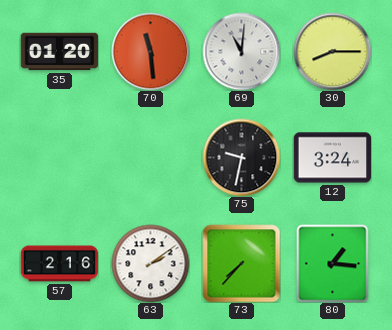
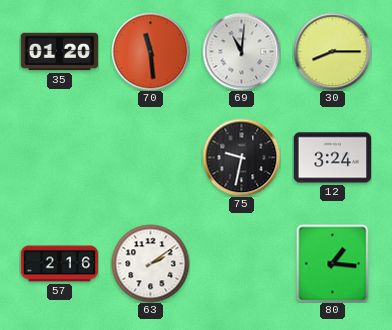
73: 7:37 -> none (241, 263)
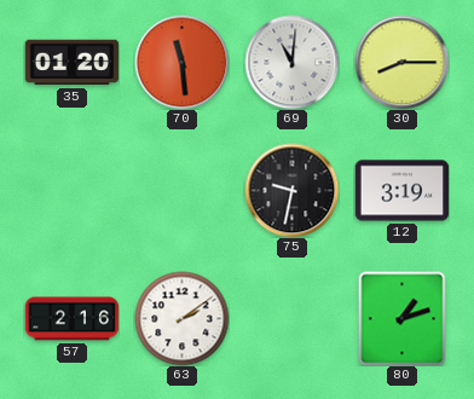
12: 3:24 -> 3:19 (401, 191)
80: 1:16 -> 1:12 (403, 318)
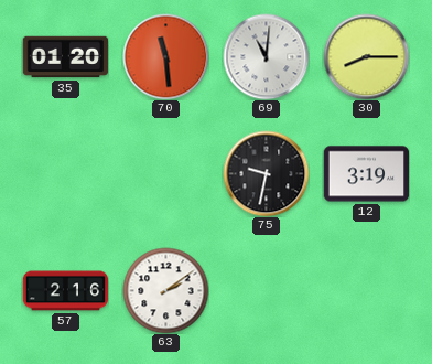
80: 1:12 -> none (403, 318)
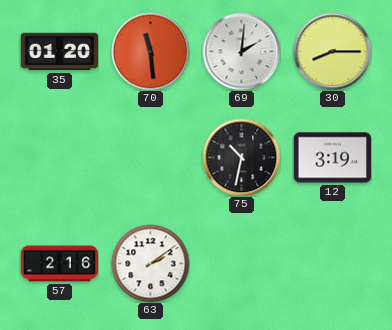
69: 11:01 -> 2:01 (241, 51)
75: 9:32 -> 10:32 (241, 157)
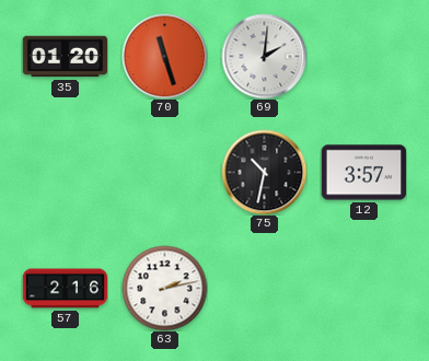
70: 11:29 -> 11:27 (164, 56)
30: 8:15 -> none (332, 51)
12: 3:19 -> 3:57 (363, 173)
63: 2:09 -> 2:13 (164, 288)
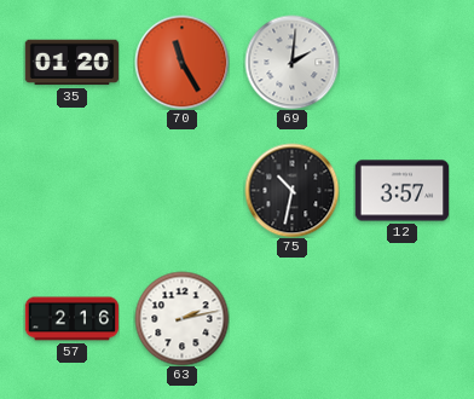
70: 11:27 -> 11:25 (181, 62)
